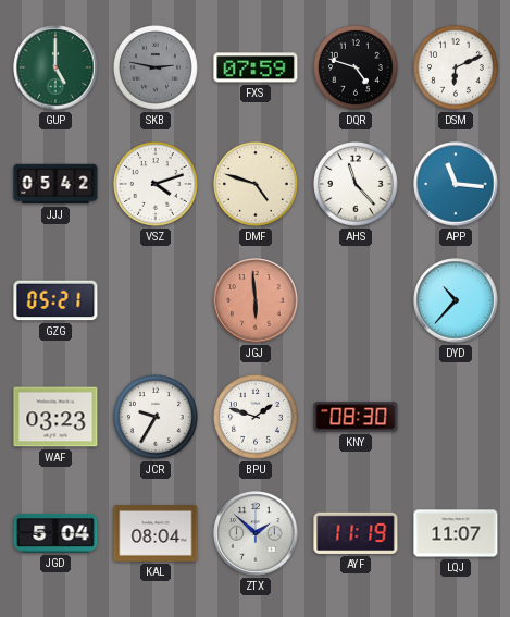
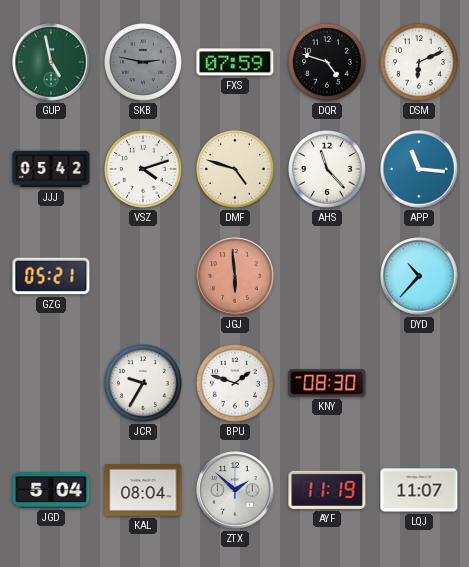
GUP: 5:00 -> 4:58 (51, 62)
WAF: 03:23 -> none (55, 417)
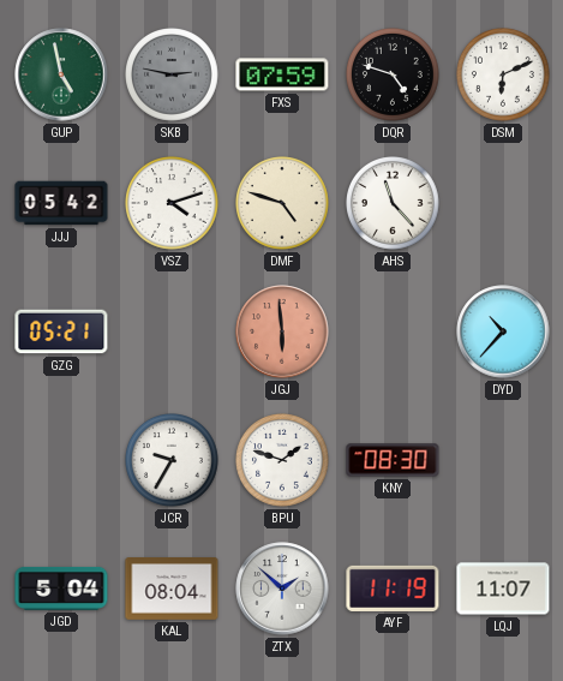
APP: 11:16 -> none (419, 169)
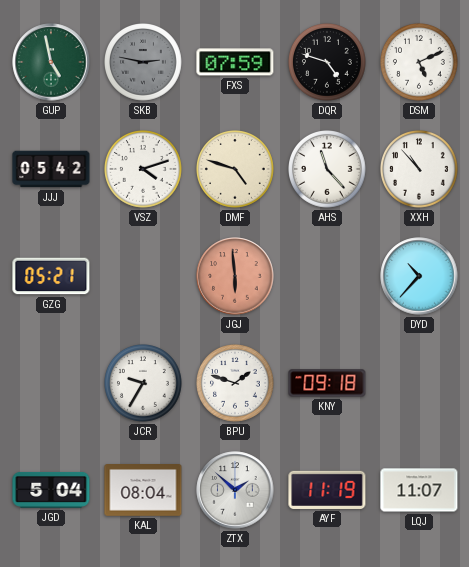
DSM: 6:11 -> 5:11 (420, 63)
XXH: none -> 10:53 (420, 170)
KNY: 08:30 -> 09:18 (327, 383)
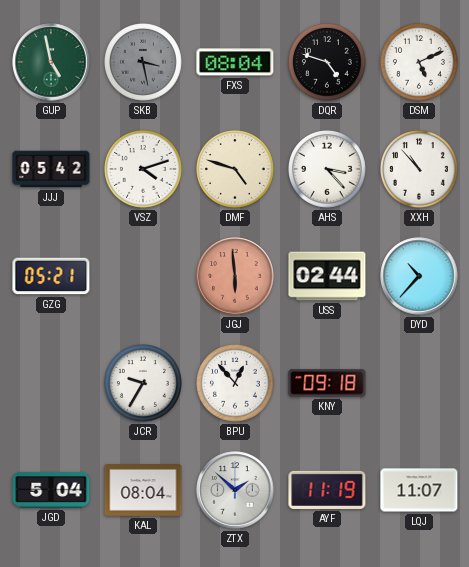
SKB: 2:47 -> 3:28 (144, 63)
FXS: 07:59 -> 08:04 (235, 62)
AHS: 11:23 -> 3:23 (328, 170)
USS: none -> 02:44 (327, 276)
BPU: 1:48 -> 12:53 (236, 384)
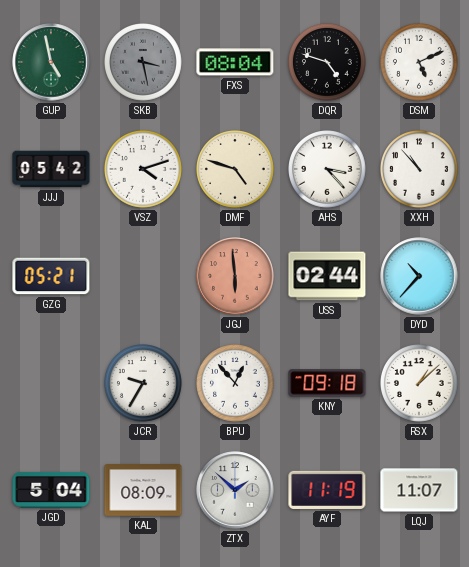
RSX: none -> 1:08 (420, 384)
KAL: 08:04 -> 08:09 (143, 491)
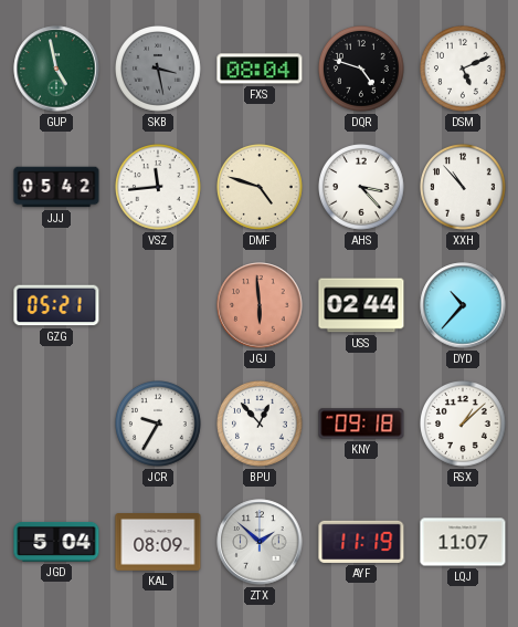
VSZ: 4:12 -> 11:44 (159, 188)
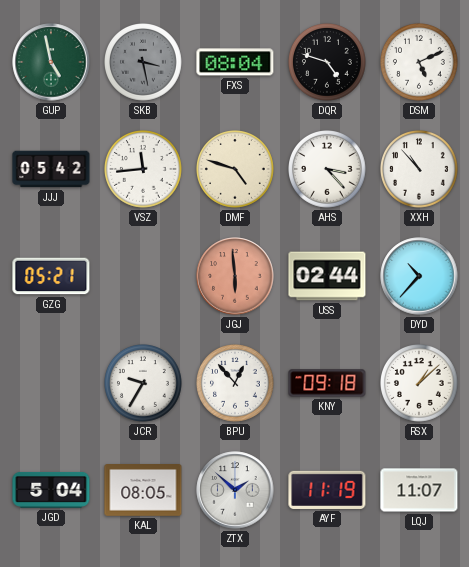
KAL: 08:09 -> 08:05 (143, 491)
